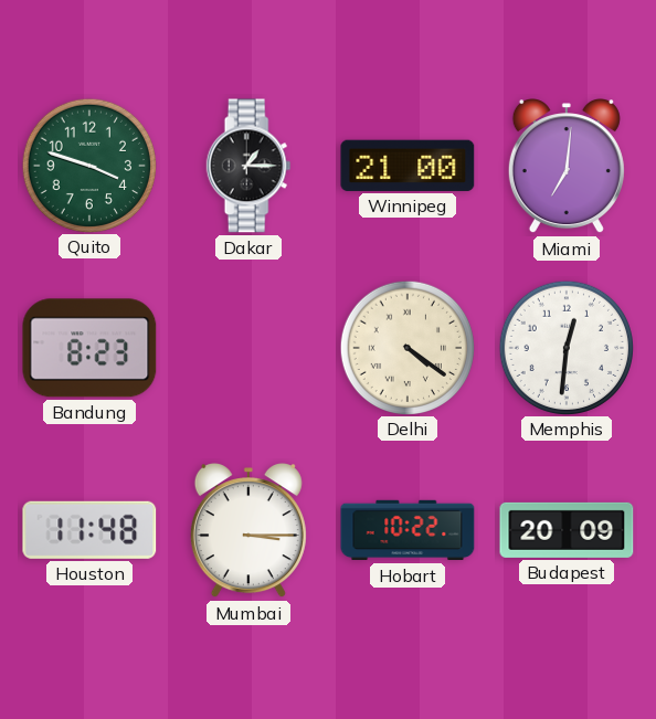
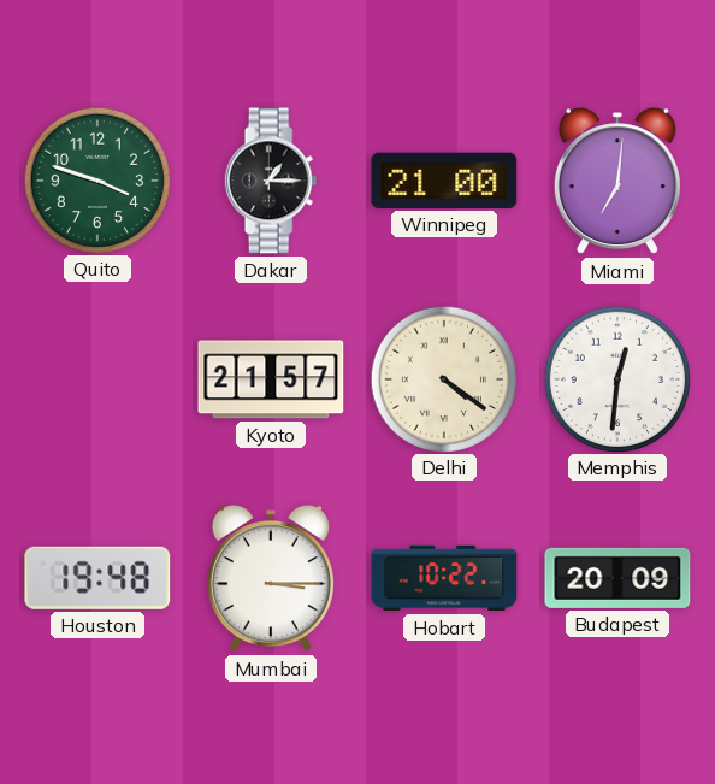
Bandung: 8:23 -> none (89, 348)
Kyoto: none -> 21:57 (271, 379)
Houston: 11:48 -> 19:48 (97, 578)
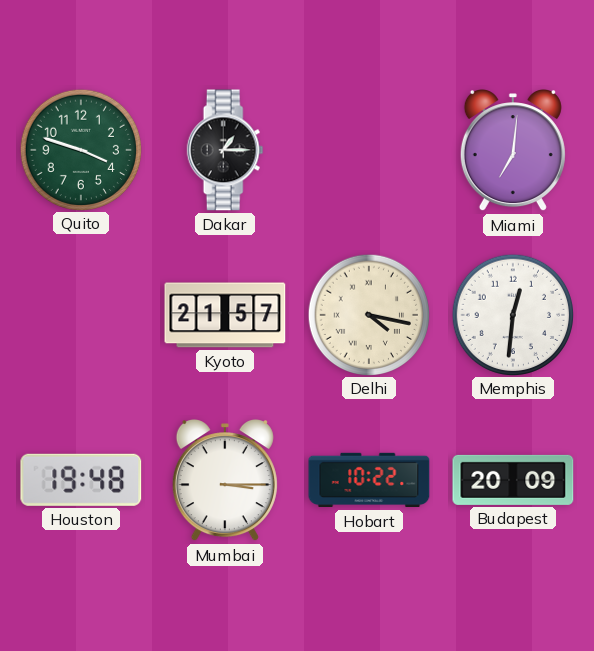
Winnipeg: 21:00 -> none (444, 181)
Delhi: 4:21 -> 4:17 (368, 314)
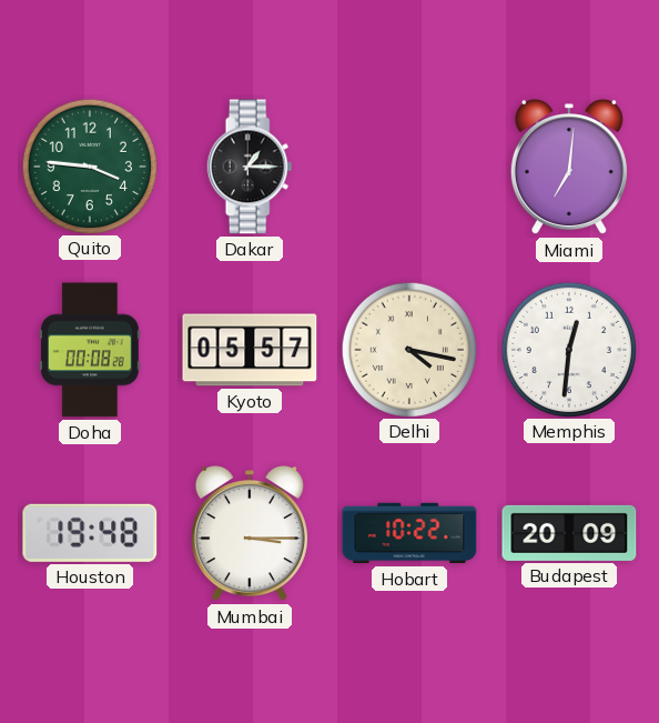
Quito: 3:48 -> 3:46 (89, 165)
Doha: none -> 00:08 (91, 350)
Kyoto: 21:57 -> 05:57 (250, 350)
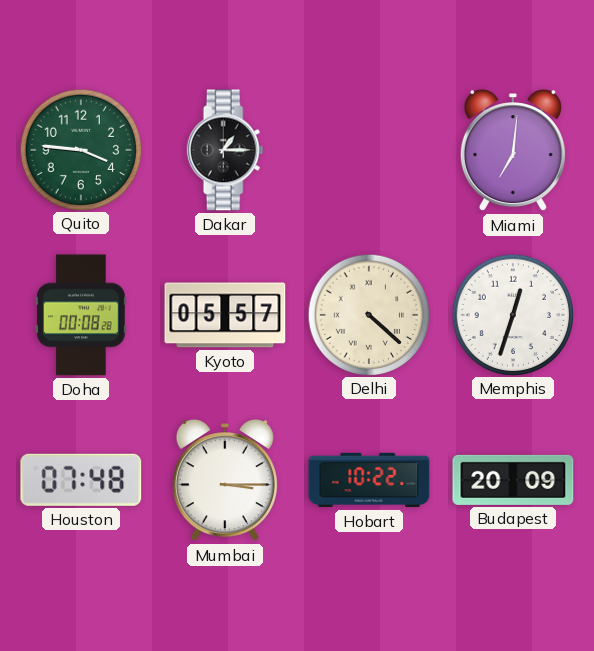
Delhi: 4:17 -> 4:22 (368, 314)
Memphis: 12:31 -> 12:33 (512, 314)
Houston: 19:48 -> 07:48 (81, 480)
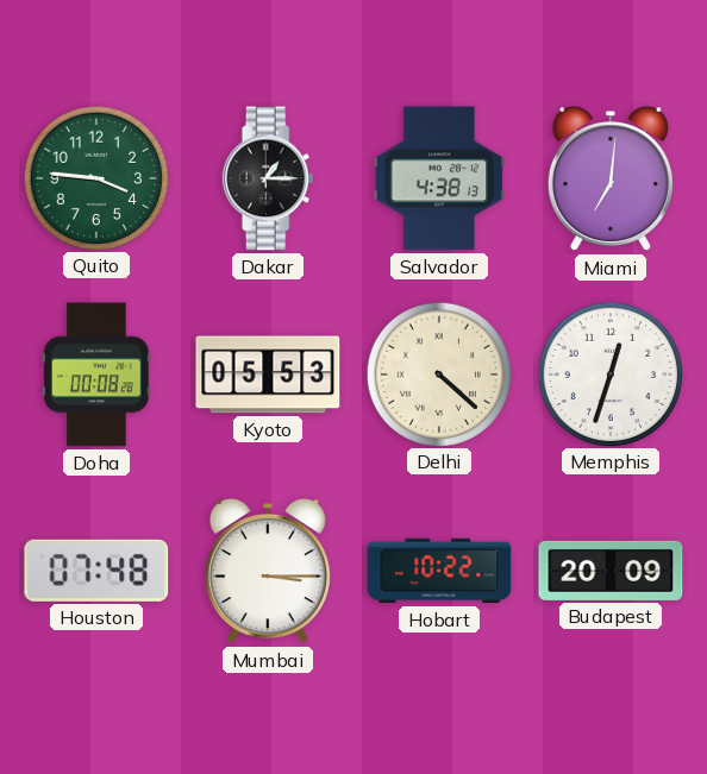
Salvador: none -> 4:38 (439, 178)
Kyoto: 05:57 -> 05:53 (268, 375)
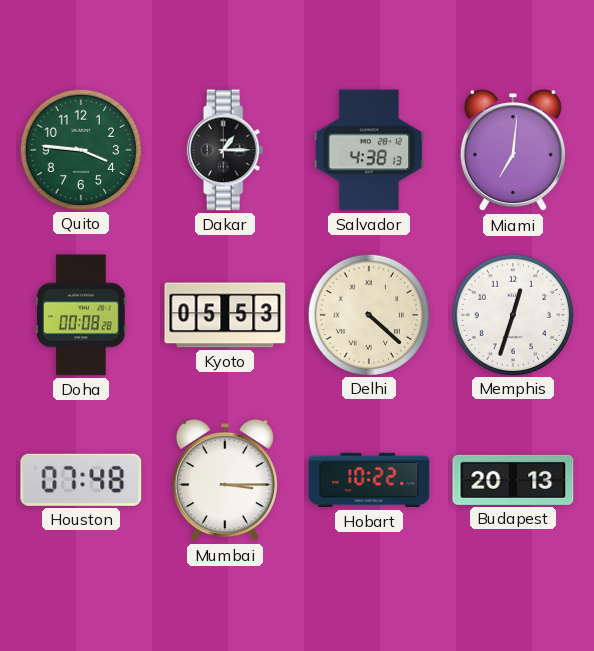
Budapest: 20:09 -> 20:13 (513, 480)
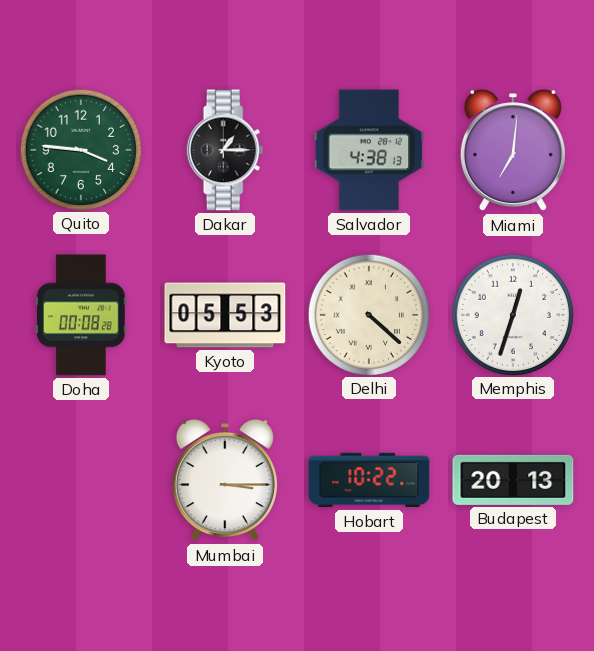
Houston: 07:48 -> none (81, 480)
